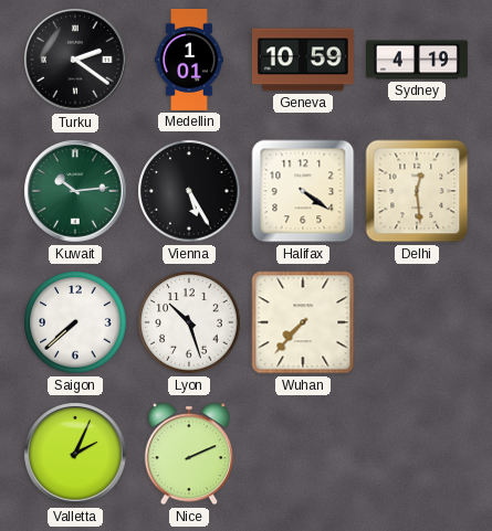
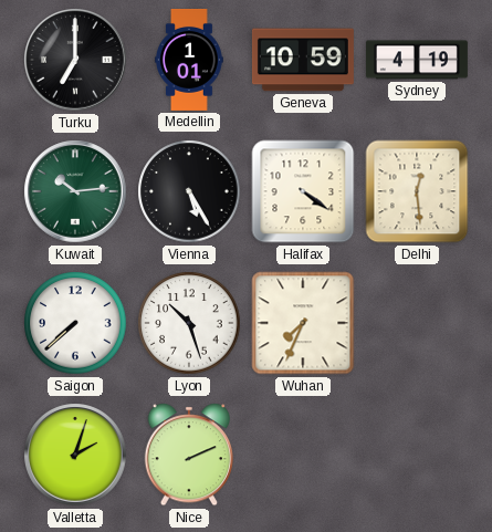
Turku: 2:21 -> 7:00 (75, 60)
Wuhan: 7:37 -> 7:34 (303, 323)
Valletta: 2:04 -> 2:03 (75, 455)
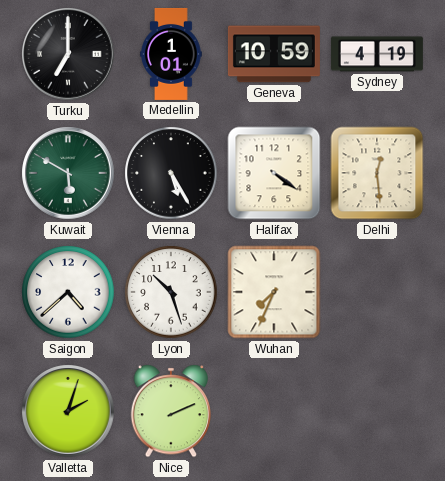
Kuwait: 10:14 -> 5:50 (68, 173)
Saigon: 7:38 -> 4:38 (68, 292)
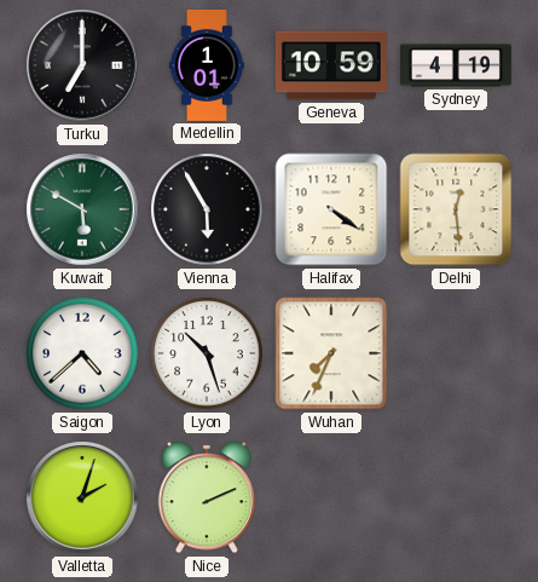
Vienna: 5:25 -> 5:55 (207, 209)
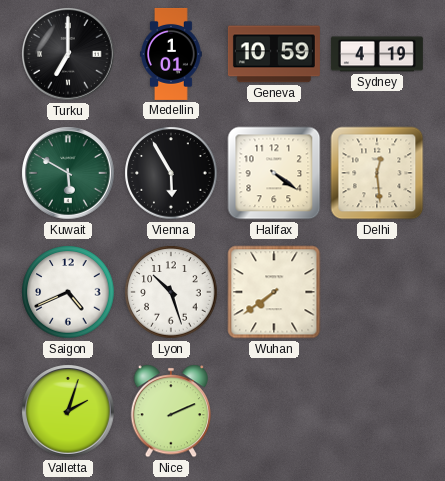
Saigon: 4:38 -> 4:41 (68, 292)
Wuhan: 7:34 -> 7:39 (274, 292)
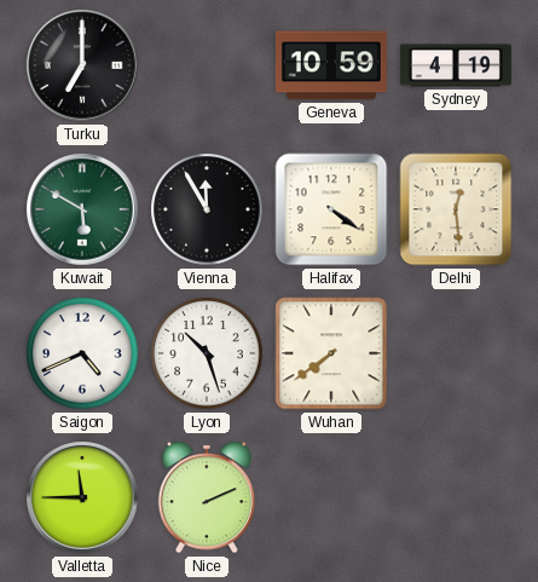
Medellin: 1:01 -> none (171, 54)
Vienna: 5:55 -> 11:55 (207, 209)
Valletta: 2:03 -> 11:45 (82, 497)
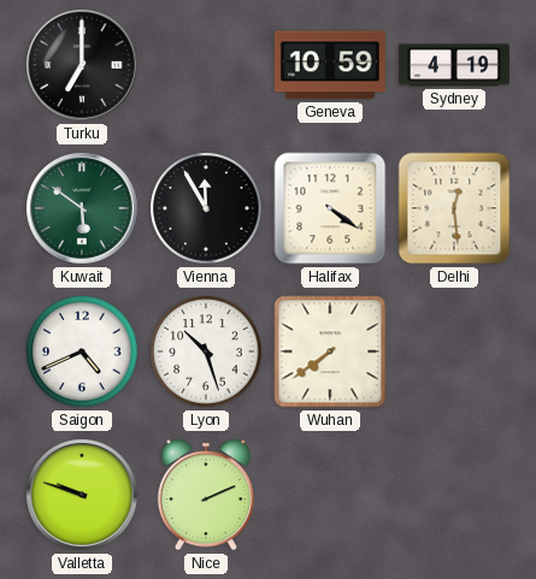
Kuwait: 5:50 -> 5:51 (82, 208)
Valletta: 11:45 -> 9:48 (82, 495)
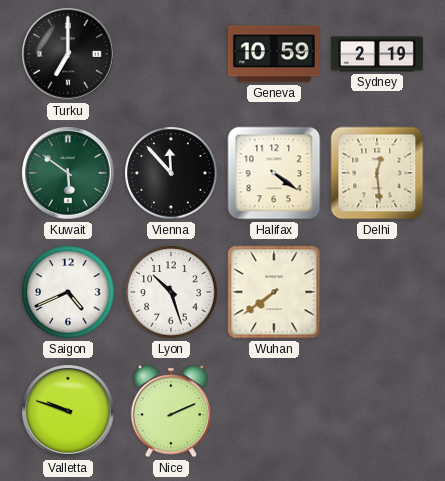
Sydney: 4:19 -> 2:19 (377, 54)
Vienna: 11:55 -> 11:53 (171, 173)
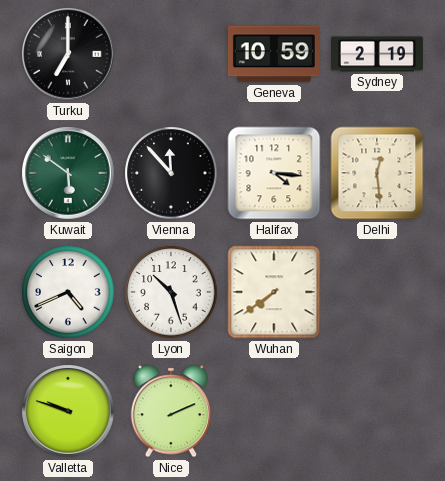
Halifax: 4:21 -> 4:16 (274, 173)
